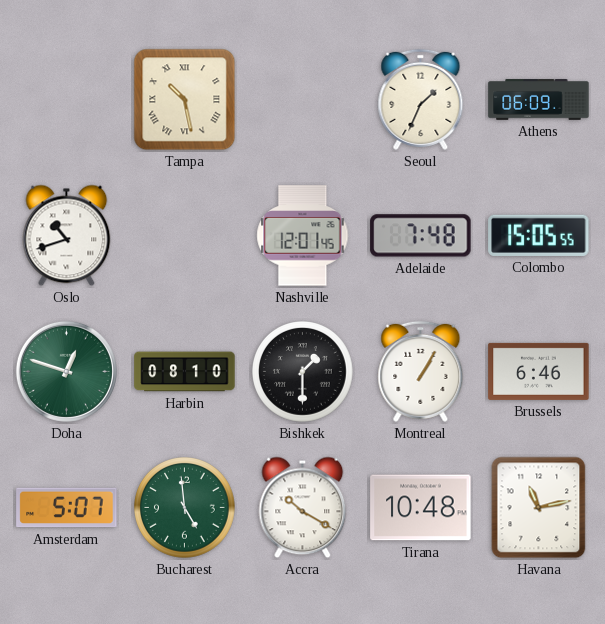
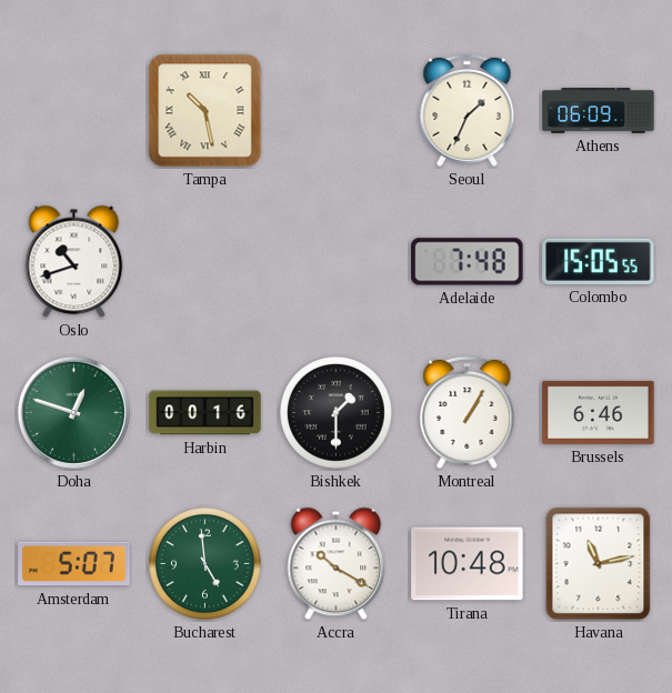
Nashville: 12:01 -> none (303, 236)
Harbin: 08:10 -> 00:16 (205, 413)
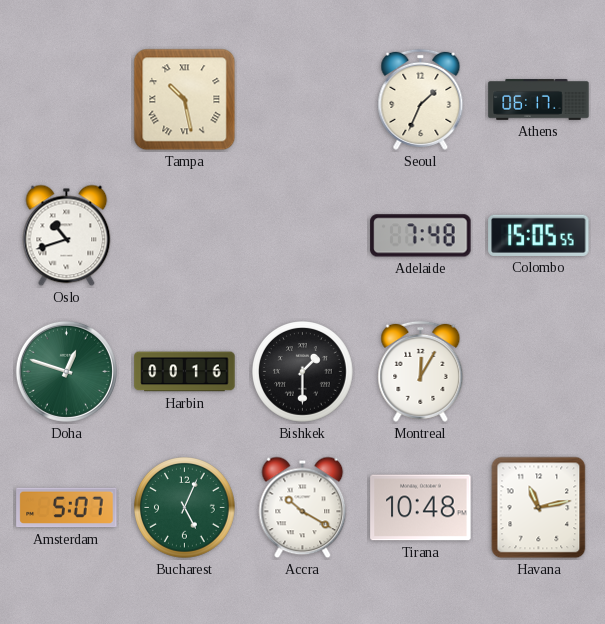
Athens: 06:09 -> 06:17 (539, 100)
Montreal: 1:05 -> 12:05 (421, 371)
Brussels: 6:46 -> none (599, 412)
Bucharest: 4:59 -> 5:04 (185, 508)
